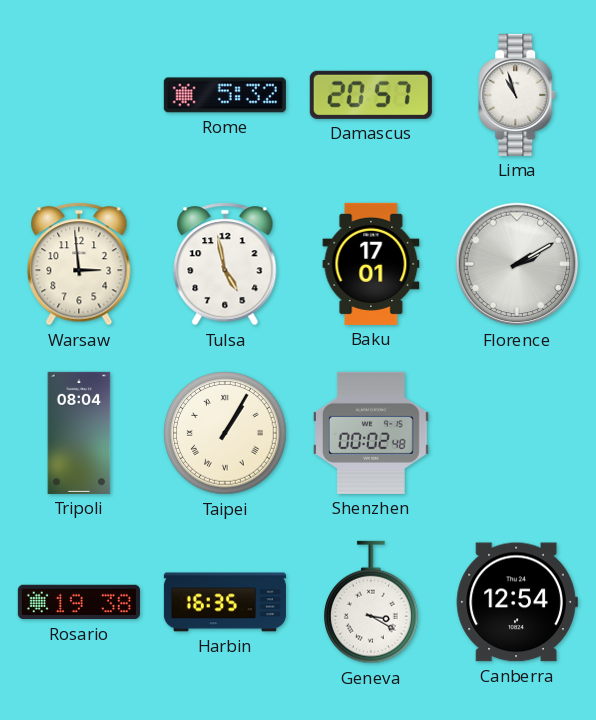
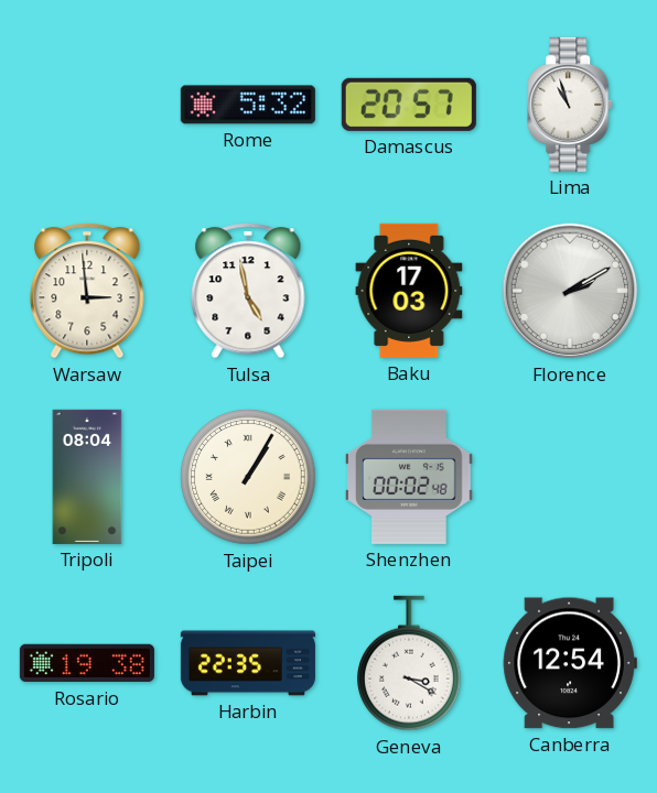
Baku: 17:01 -> 17:03 (409, 291)
Harbin: 16:35 -> 22:35 (248, 663)
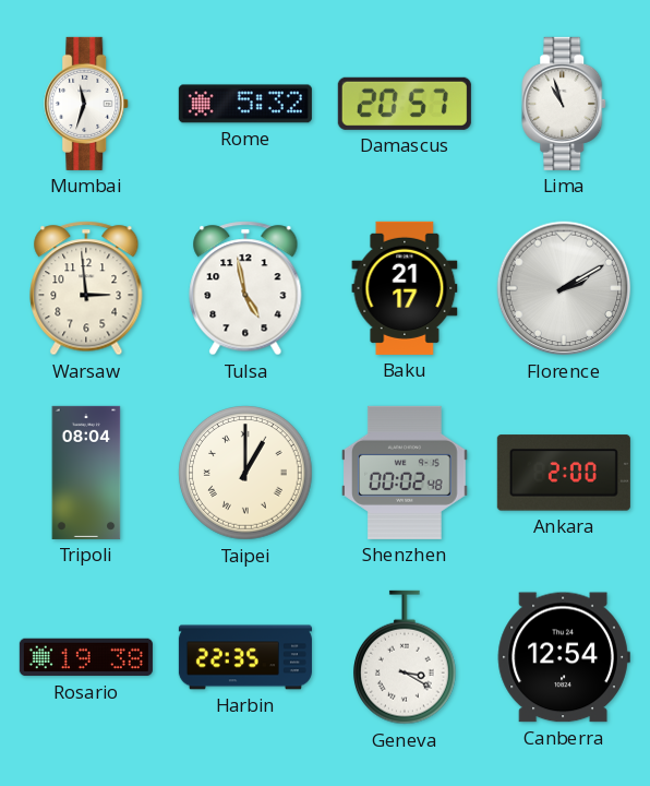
Mumbai: none -> 11:33 (87, 104)
Baku: 17:03 -> 21:17 (405, 288)
Taipei: 1:05 -> 1:00 (245, 473)
Ankara: none -> 2:00 (564, 473)
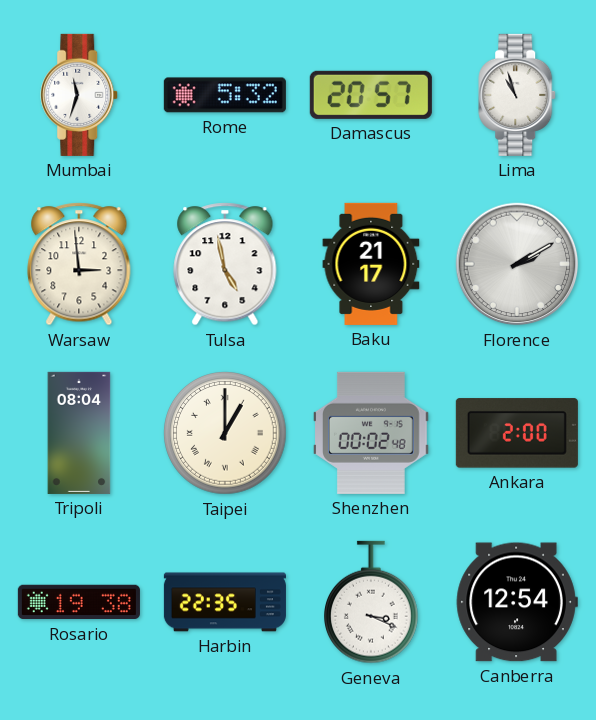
Geneva: 3:20 -> 3:19 (372, 602)
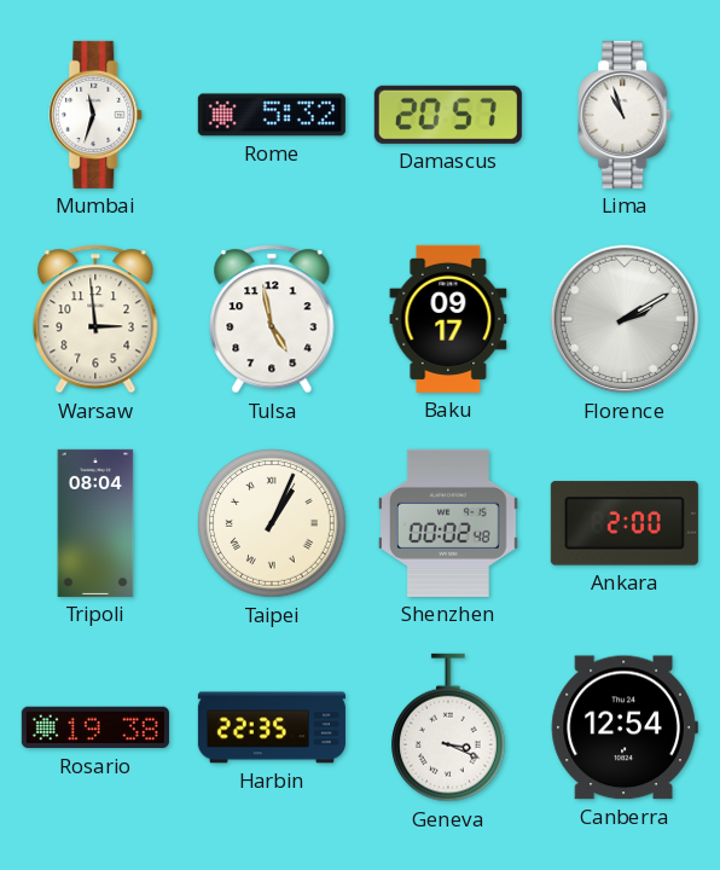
Baku: 21:17 -> 09:17 (448, 319)
Taipei: 1:00 -> 1:04 (272, 523)
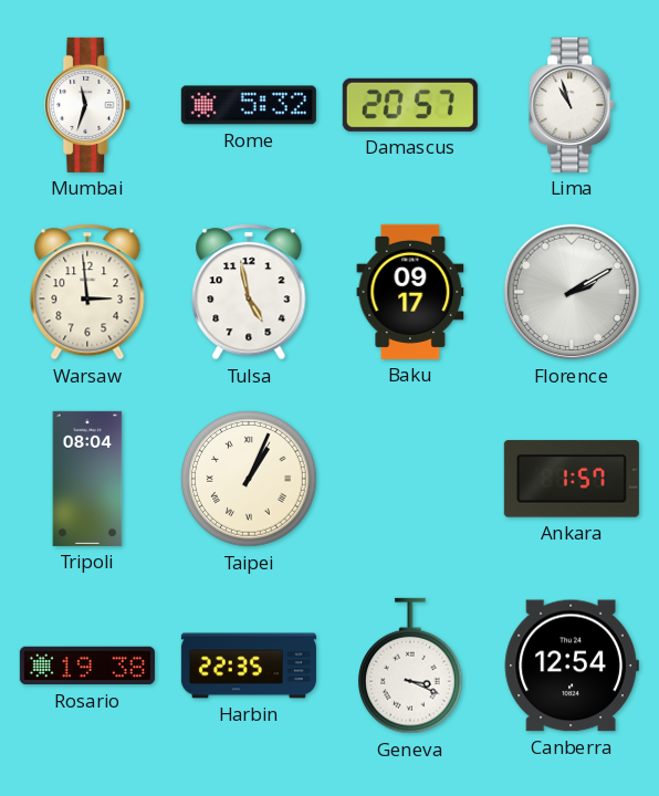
Shenzhen: 00:02 -> none (449, 523)
Ankara: 2:00 -> 1:57 (572, 479)
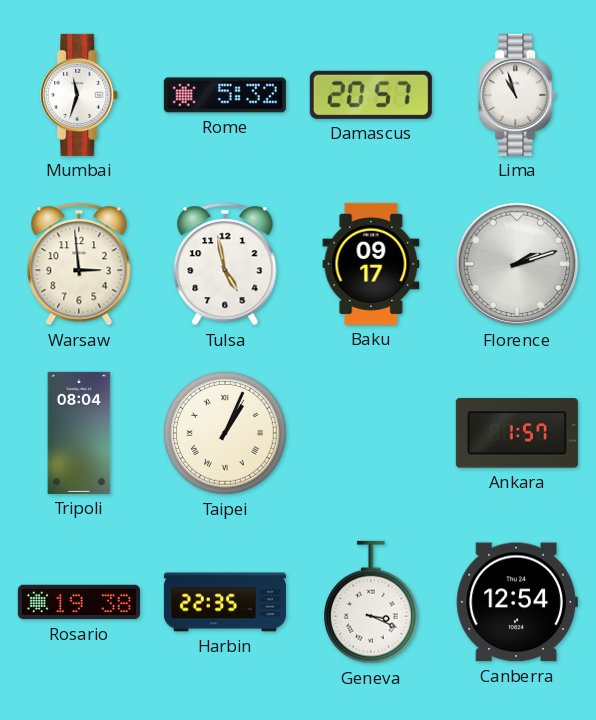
Florence: 2:10 -> 2:12 (517, 264)
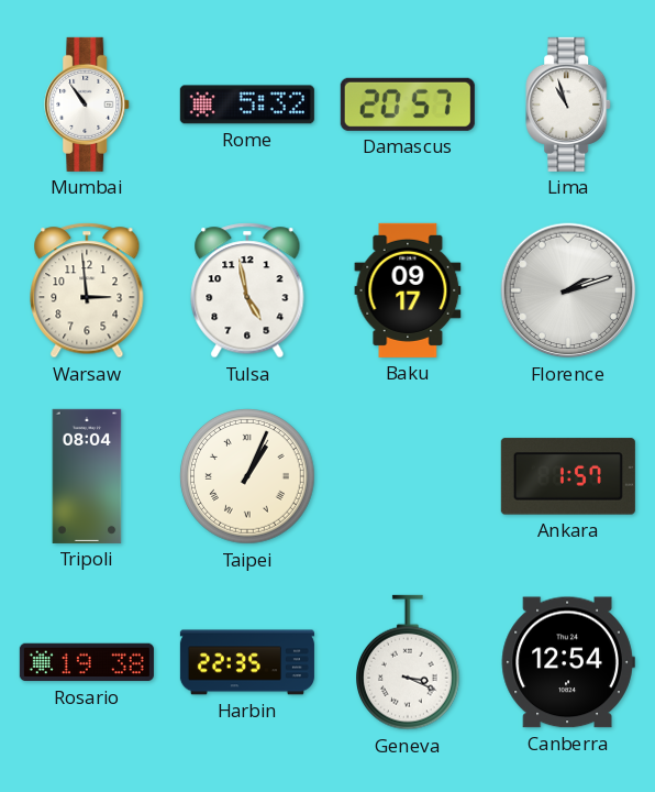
Mumbai: 11:33 -> 10:54 (88, 105)
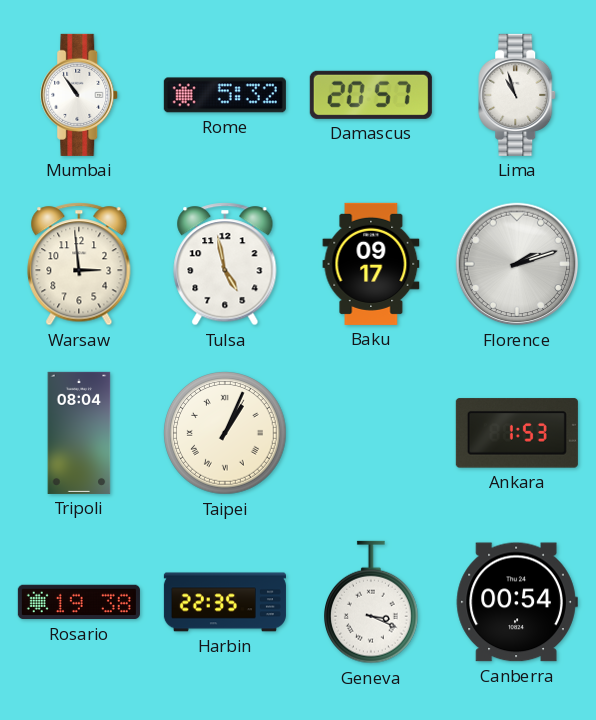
Ankara: 1:57 -> 1:53 (517, 433)
Canberra: 12:54 -> 00:54 (517, 602)
